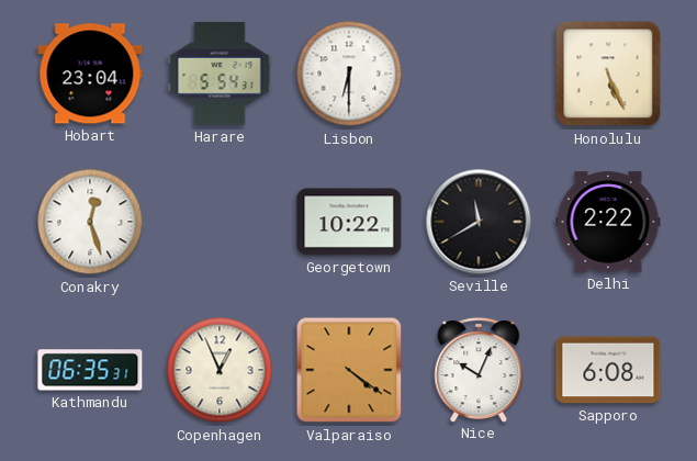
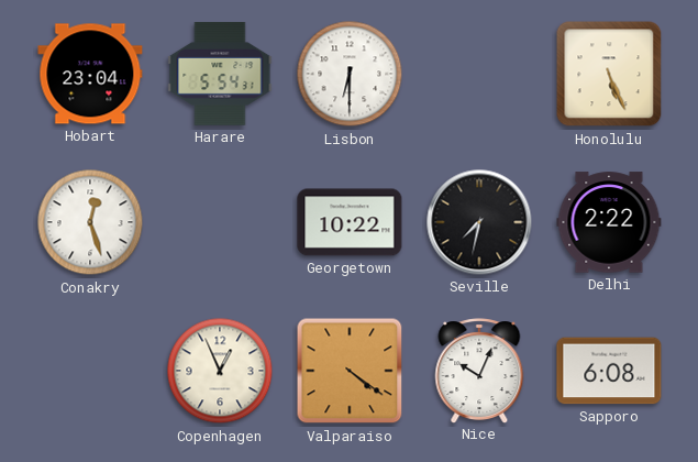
Seville: 11:40 -> 7:32 (479, 222)
Kathmandu: 06:35 -> none (90, 370)
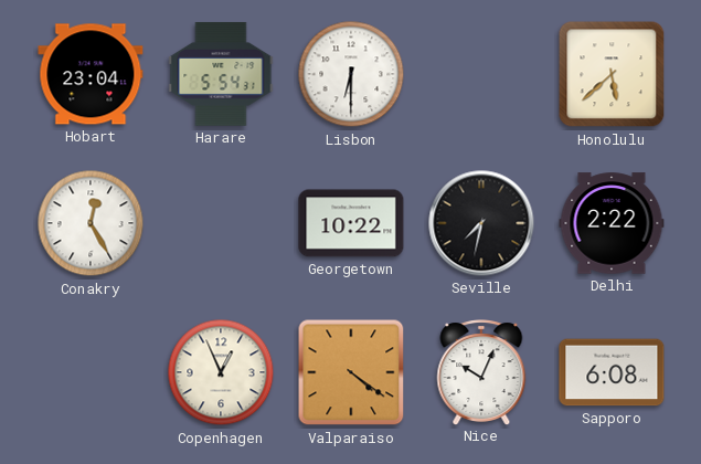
Honolulu: 5:26 -> 5:38 (612, 74)
Conakry: 12:27 -> 12:25 (91, 223)
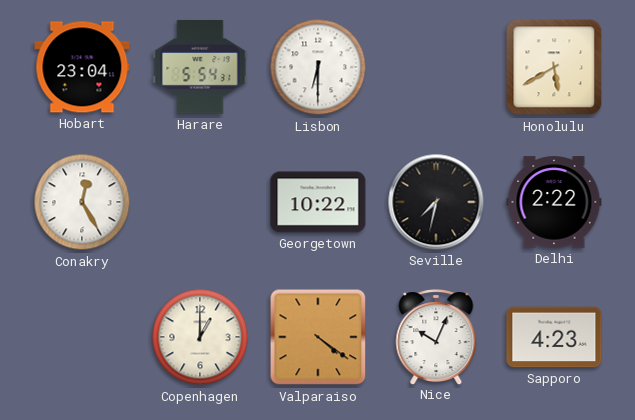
Honolulu: 5:38 -> 5:40 (554, 67)
Copenhagen: 12:56 -> 1:00 (200, 337)
Sapporo: 6:08 -> 4:23 (554, 337)
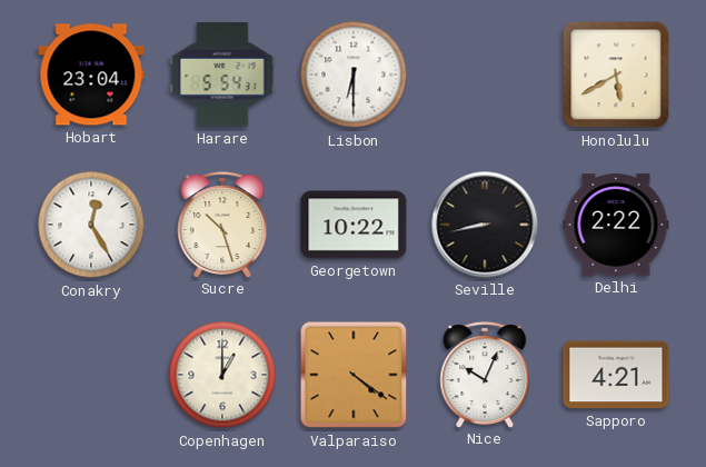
Sucre: none -> 10:27 (222, 225)
Seville: 7:32 -> 8:43 (485, 225)
Sapporo: 4:23 -> 4:21 (616, 375)
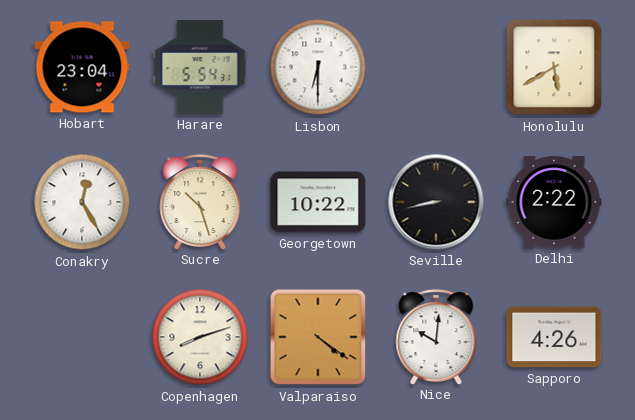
Copenhagen: 1:00 -> 8:12 (200, 337)
Nice: 10:04 -> 10:01 (436, 337)
Sapporo: 4:21 -> 4:26 (554, 337)
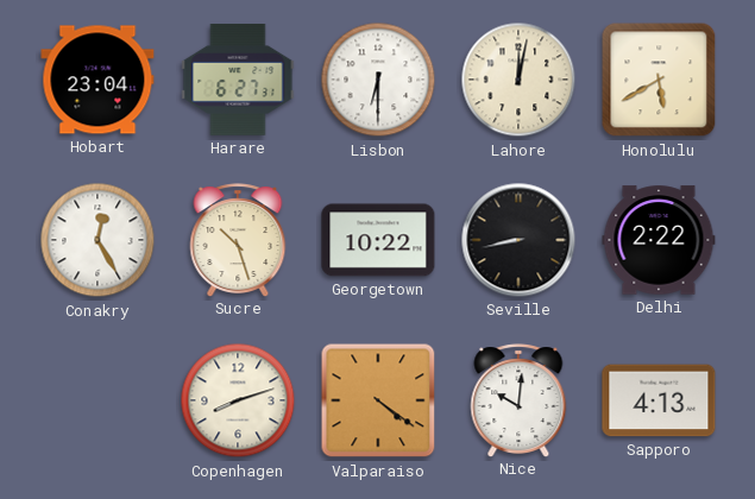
Harare: 5:54 -> 6:27 (238, 80)
Lahore: none -> 12:02 (518, 80)
Sapporo: 4:26 -> 4:13 (659, 400)
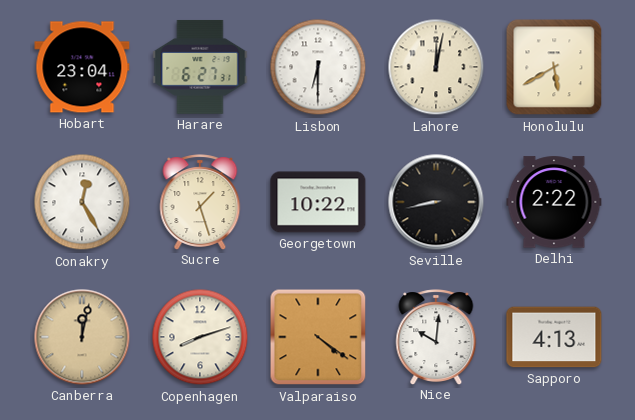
Sucre: 10:27 -> 1:27 (200, 202)
Canberra: none -> 12:02 (82, 337)
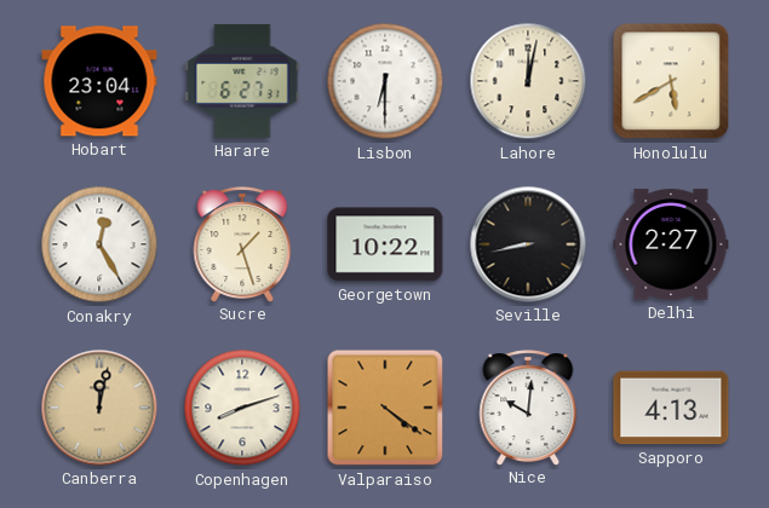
Delhi: 2:22 -> 2:27 (671, 244)
